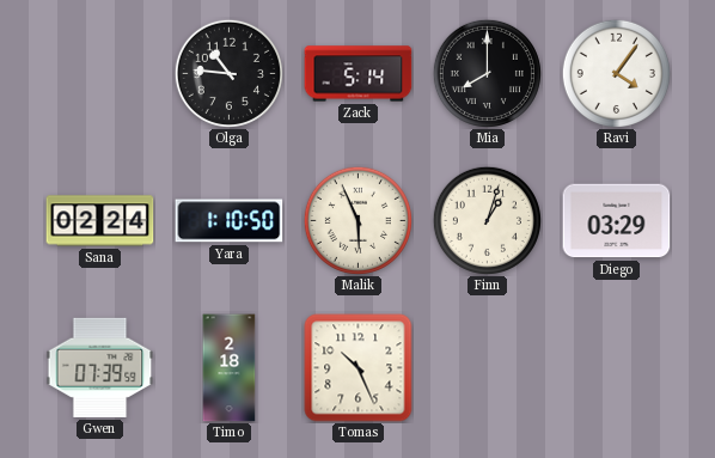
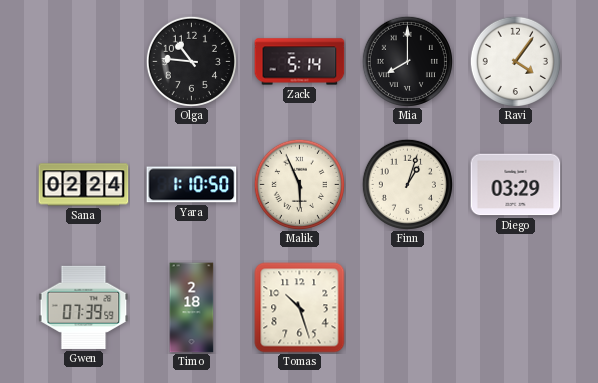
Tomas: 10:26 -> 10:27 (300, 308)
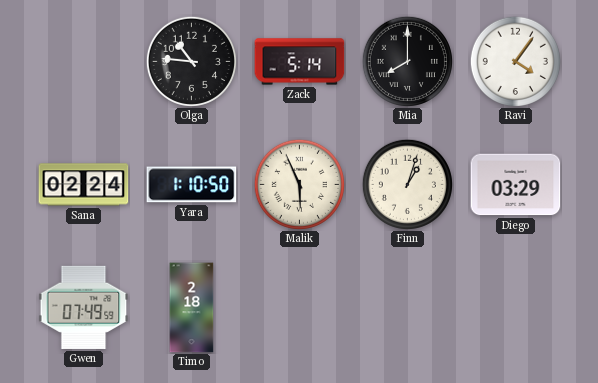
Gwen: 07:39 -> 07:49 (84, 307)
Tomas: 10:27 -> none (300, 308)
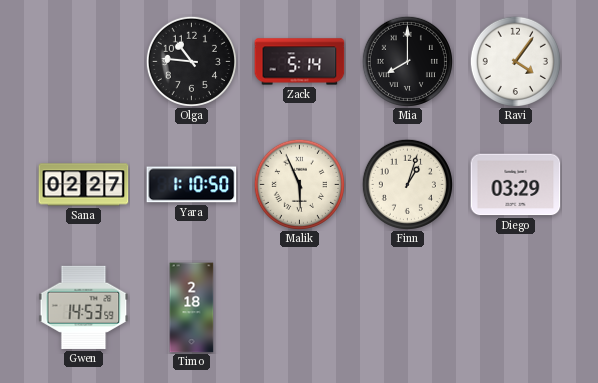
Sana: 02:24 -> 02:27 (84, 185)
Gwen: 07:49 -> 14:53 (84, 307)
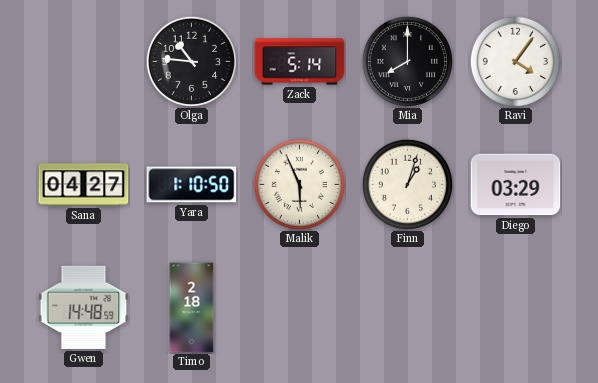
Sana: 02:27 -> 04:27 (84, 185)
Gwen: 14:53 -> 14:48 (84, 307)
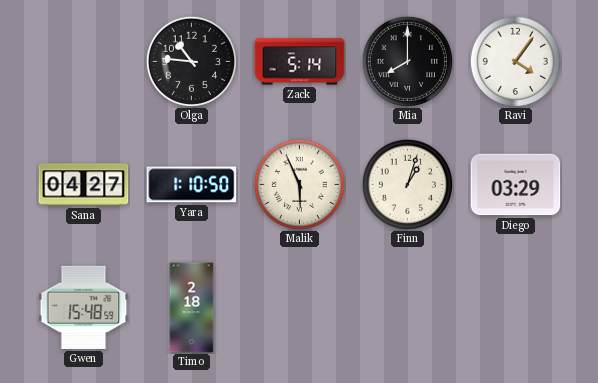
Gwen: 14:48 -> 15:48 (84, 307)
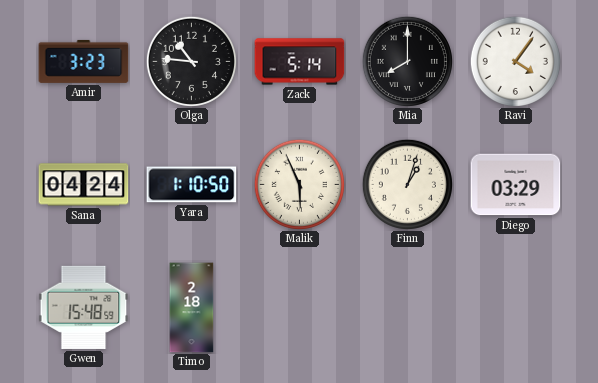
Amir: none -> 3:23 (84, 61)
Sana: 04:27 -> 04:24 (84, 185)
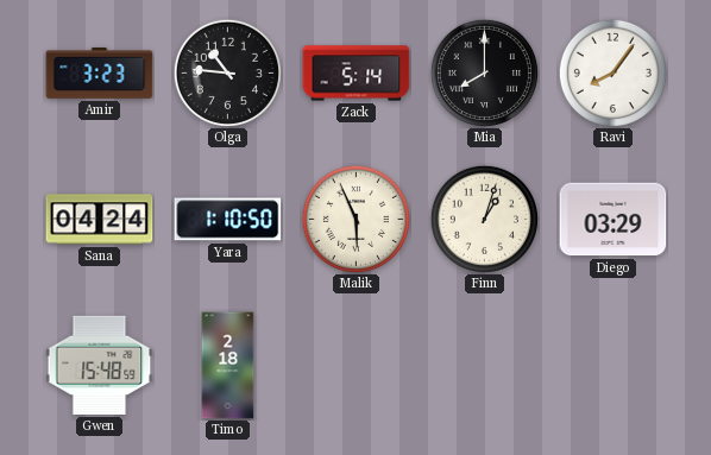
Ravi: 4:06 -> 8:06 (612, 72)
